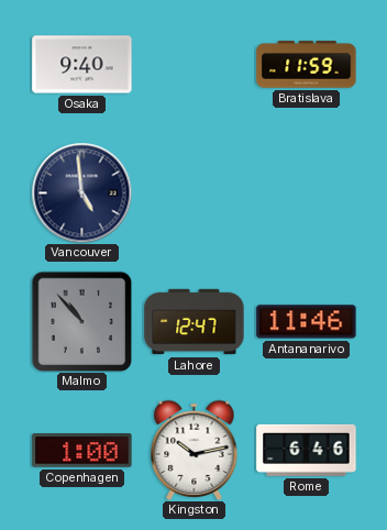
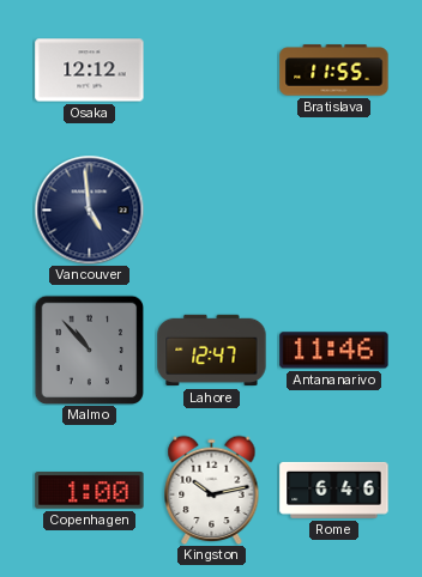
Osaka: 9:40 -> 12:12 (90, 71)
Bratislava: 11:59 -> 11:55 (334, 71)
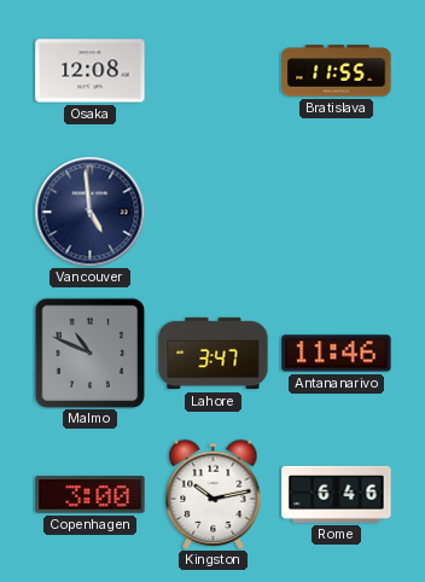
Osaka: 12:12 -> 12:08 (91, 71)
Malmo: 10:53 -> 10:49 (89, 353)
Lahore: 12:47 -> 3:47 (214, 354)
Copenhagen: 1:00 -> 3:00 (91, 495)
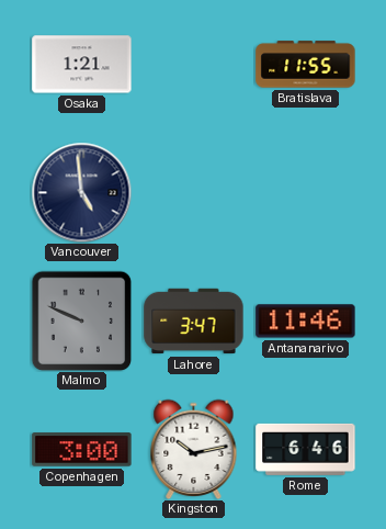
Osaka: 12:08 -> 1:21 (82, 65)
Malmo: 10:49 -> 9:49 (81, 320)
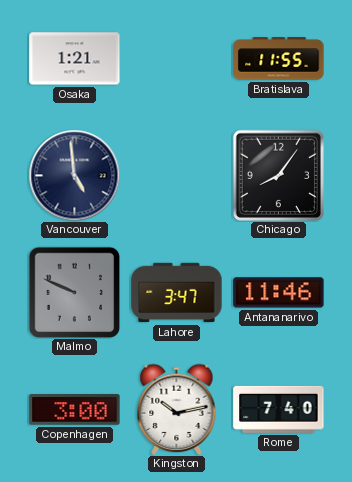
Chicago: none -> 8:06 (278, 175)
Rome: 6:46 -> 7:40 (279, 409)
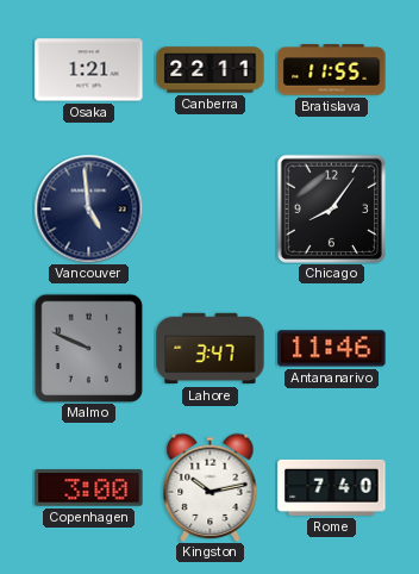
Canberra: none -> 22:11 (211, 70)
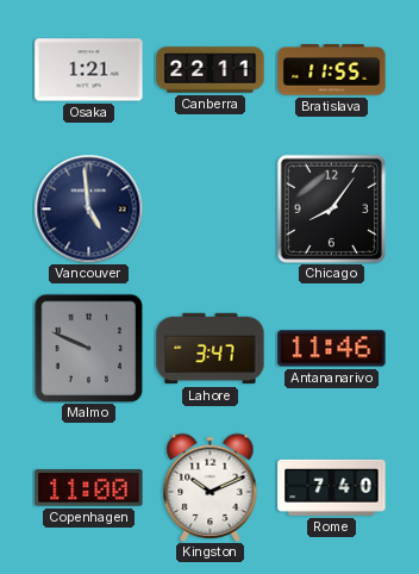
Copenhagen: 3:00 -> 11:00 (89, 488)
Kingston: 10:13 -> 10:11 (211, 487)
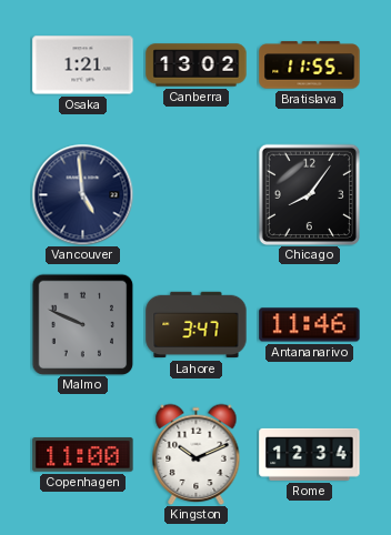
Canberra: 22:11 -> 13:02 (197, 65)
Rome: 7:40 -> 12:34 (310, 454)
